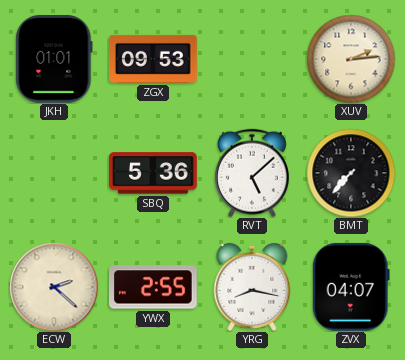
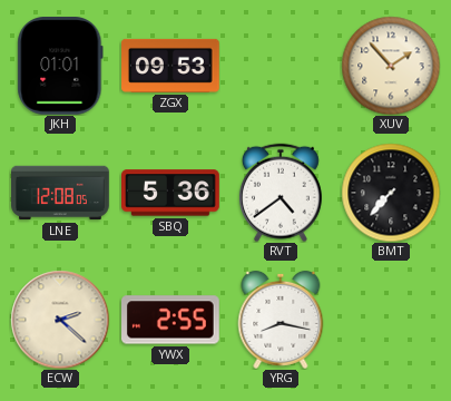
XUV: 2:14 -> 1:53 (391, 66)
LNE: none -> 12:08 (60, 193)
RVT: 5:08 -> 4:39 (281, 193)
ZVX: 04:07 -> none (351, 287)
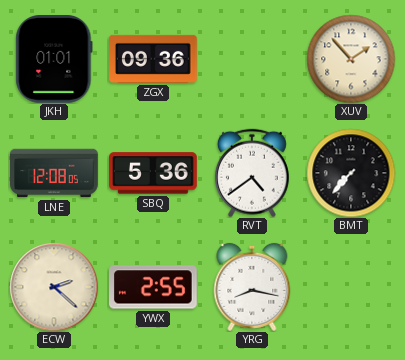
ZGX: 09:53 -> 09:36 (154, 59)
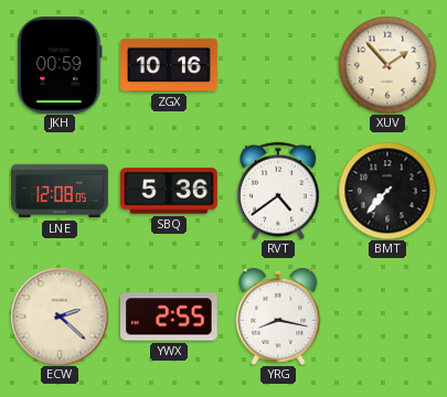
JKH: 01:01 -> 00:59 (60, 66)
ZGX: 09:36 -> 10:16 (170, 65)
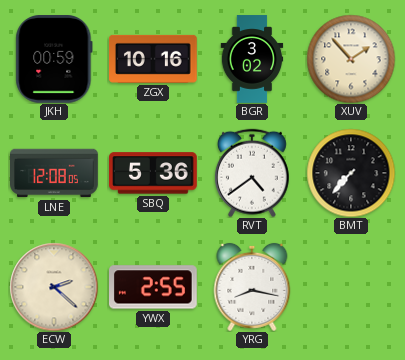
BGR: none -> 3:02 (252, 59)
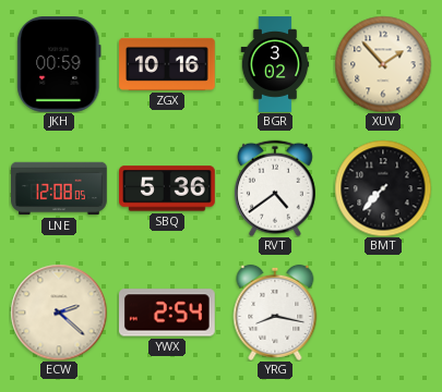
YWX: 2:55 -> 2:54 (168, 313)
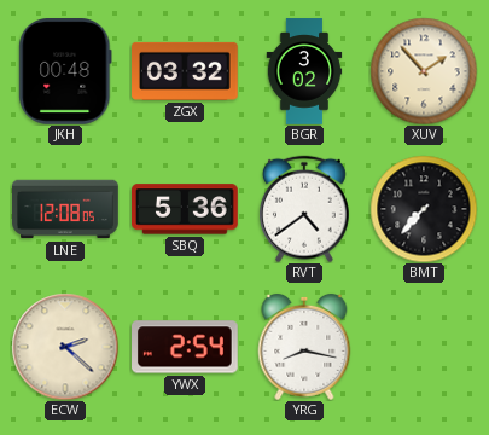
JKH: 00:59 -> 00:48 (65, 72)
ZGX: 10:16 -> 03:32 (186, 71)
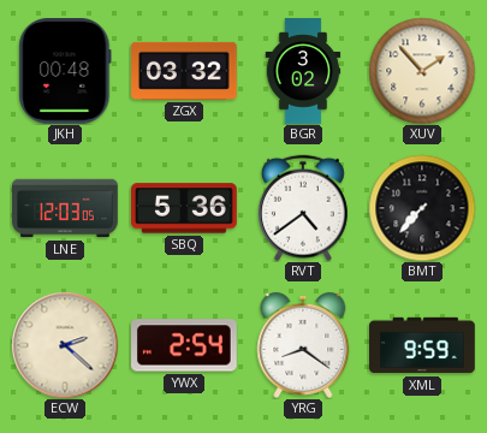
LNE: 12:08 -> 12:03 (65, 208)
YRG: 8:17 -> 8:21 (303, 345)
XML: none -> 9:59 (422, 345)
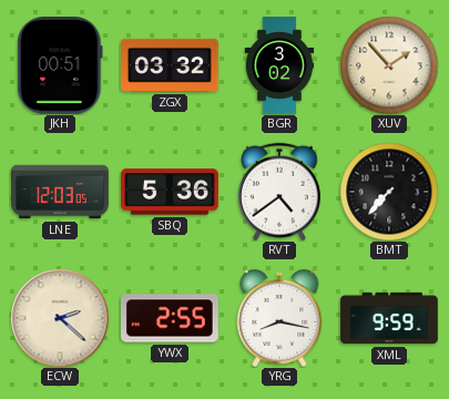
JKH: 00:48 -> 00:51 (60, 66)
YWX: 2:54 -> 2:55 (171, 318)
YRG: 8:21 -> 8:17 (279, 318)
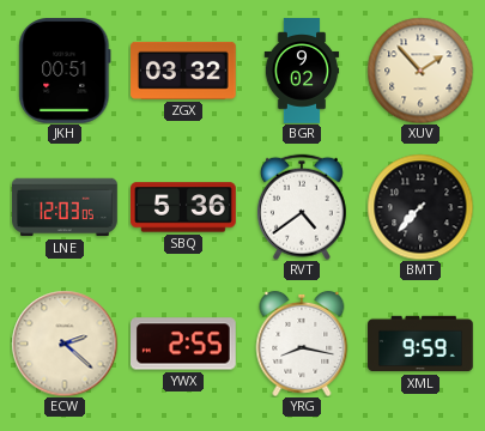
BGR: 3:02 -> 9:02 (302, 71)
